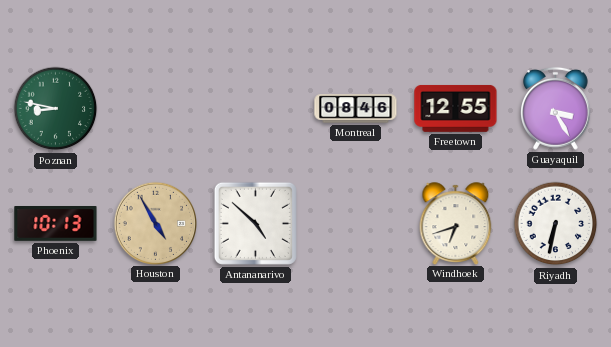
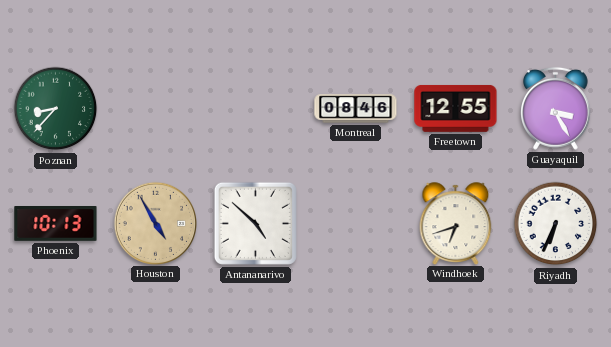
Poznan: 8:47 -> 8:37 (56, 109)
Riyadh: 6:32 -> 6:34 (556, 224)
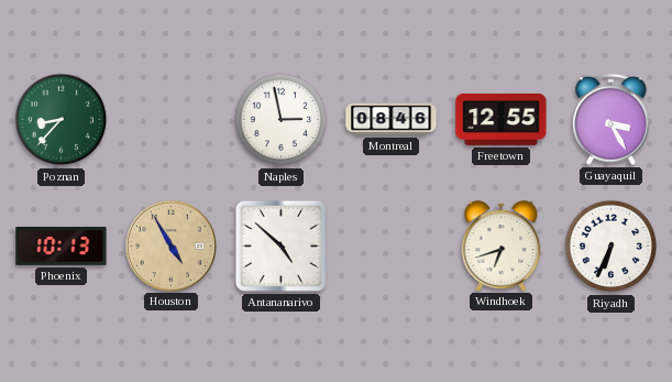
Naples: none -> 2:58 (282, 120)
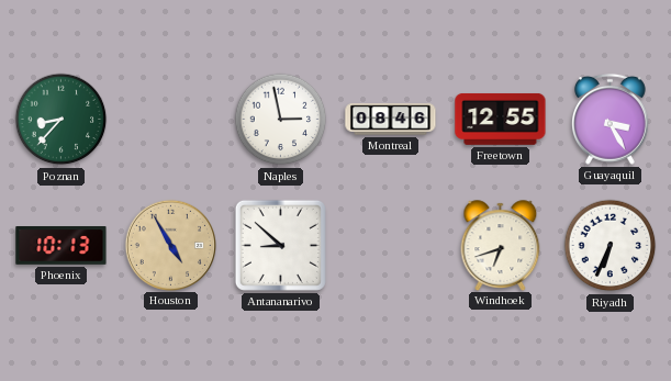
Antananarivo: 4:52 -> 8:52 (280, 245)
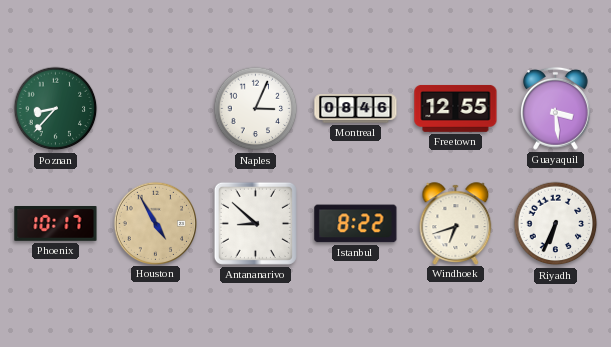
Naples: 2:58 -> 3:04 (256, 109)
Guayaquil: 3:25 -> 3:29 (556, 108)
Phoenix: 10:13 -> 10:17 (56, 224)
Istanbul: none -> 8:22 (356, 224)
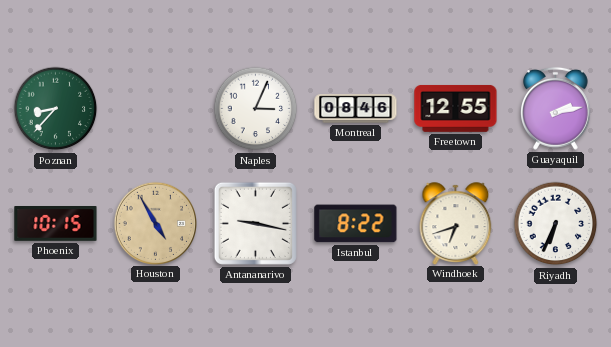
Guayaquil: 3:29 -> 2:13 (556, 108)
Phoenix: 10:17 -> 10:15 (56, 224)
Antananarivo: 8:52 -> 9:17 (255, 223)
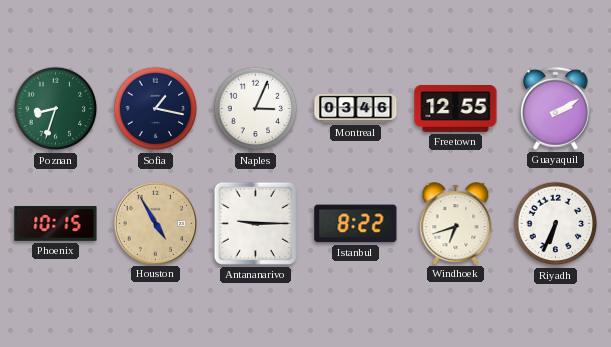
Poznan: 8:37 -> 8:33 (56, 109)
Sofia: none -> 1:17 (156, 109)
Montreal: 08:46 -> 03:46 (356, 109)
Guayaquil: 2:13 -> 2:10 (556, 108)
Antananarivo: 9:17 -> 9:15 (255, 223)
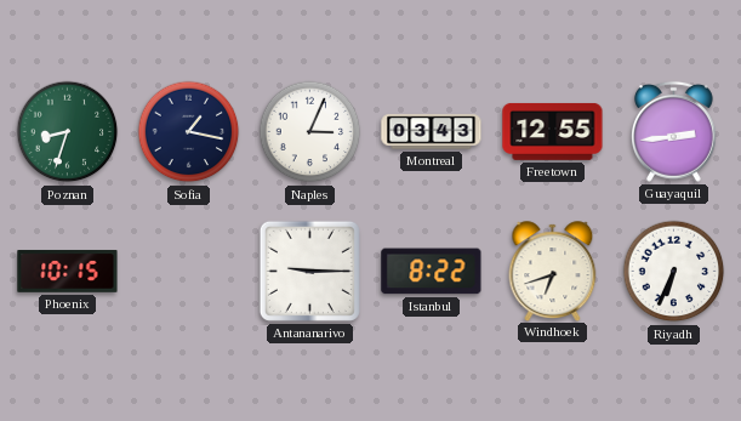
Montreal: 03:46 -> 03:43 (432, 132)
Guayaquil: 2:10 -> 2:44 (674, 131)
Houston: 4:55 -> none (155, 223)
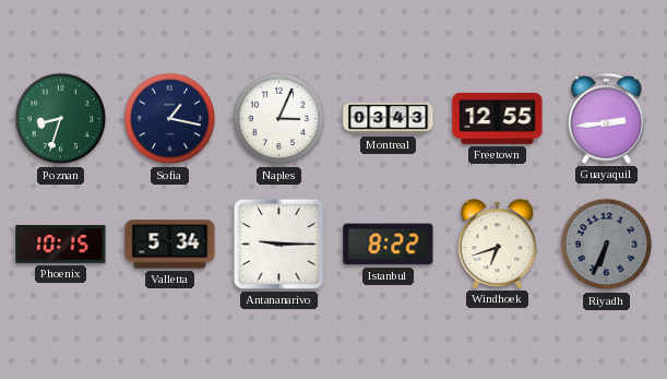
Valletta: none -> 5:34 (170, 245)
Riyadh dial: white -> grey (607, 245)
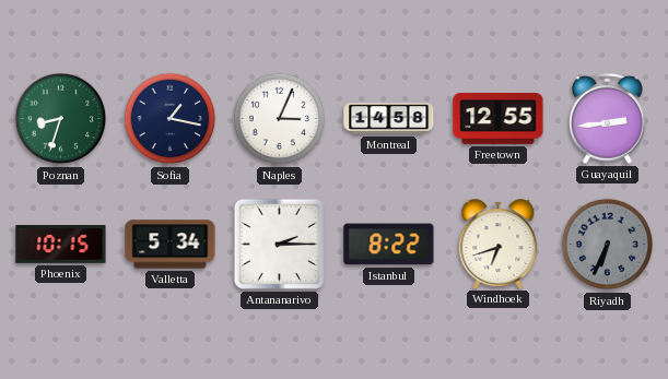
Montreal: 03:43 -> 14:58 (389, 119)
Antananarivo: 9:15 -> 2:15 (279, 244)
